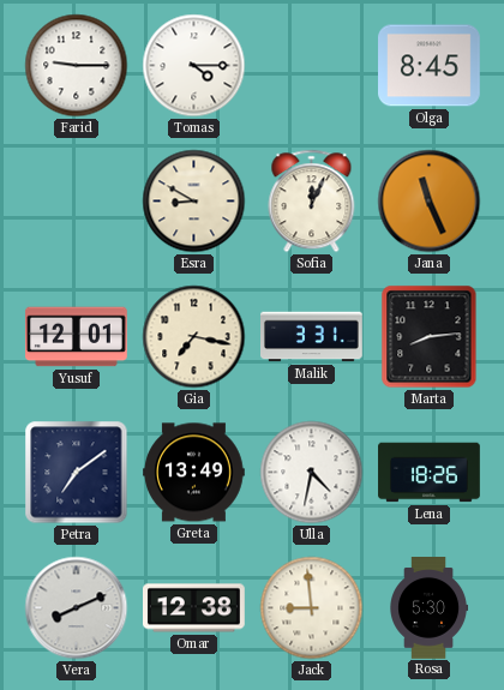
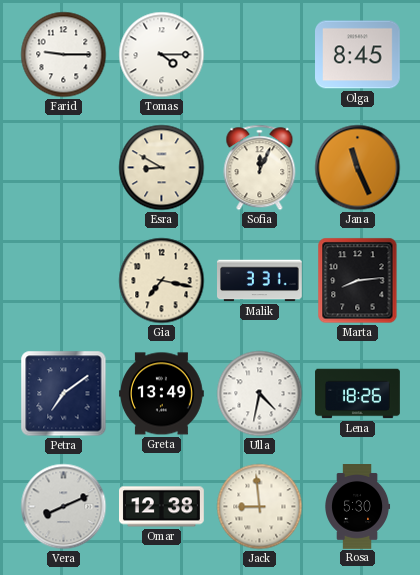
Yusuf: 12:01 -> none (77, 337)
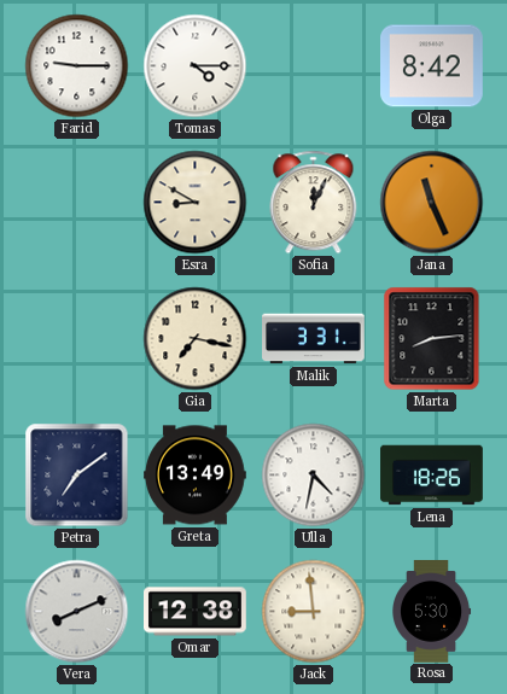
Olga: 8:45 -> 8:42 (432, 66)
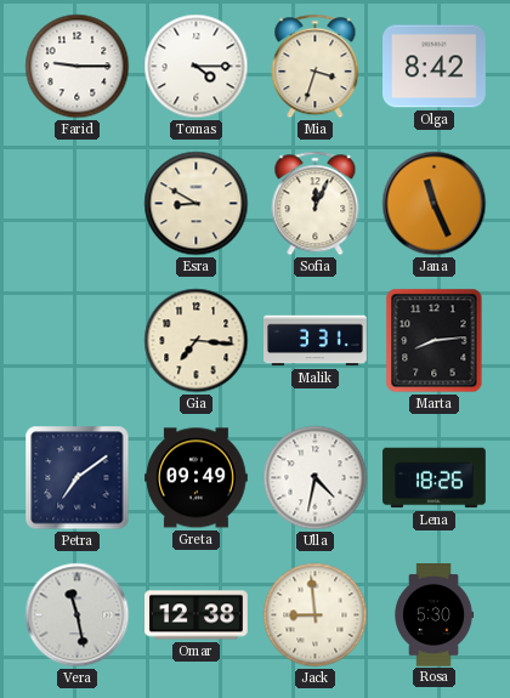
Mia: none -> 3:33 (316, 67)
Gia: 7:17 -> 7:16 (197, 341)
Greta: 13:49 -> 09:49 (197, 478)
Vera: 8:11 -> 11:28 (78, 615)
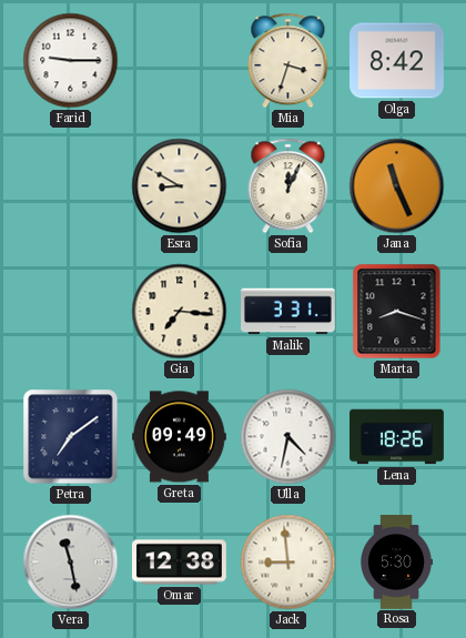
Tomas: 4:15 -> none (197, 67)
Marta: 8:14 -> 8:18 (397, 312)
